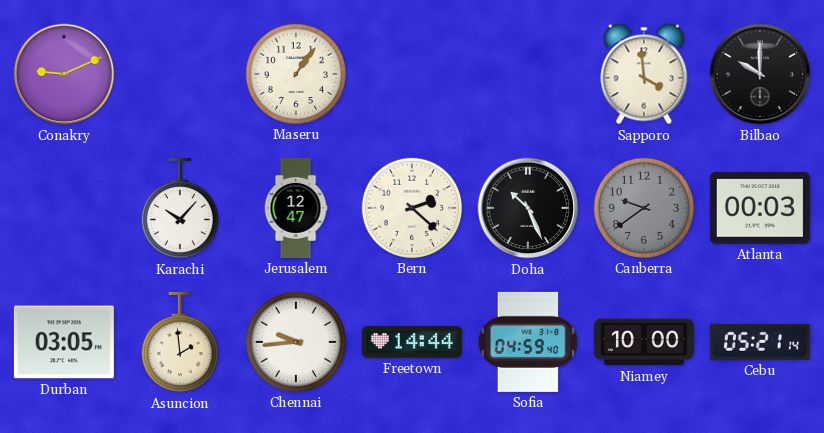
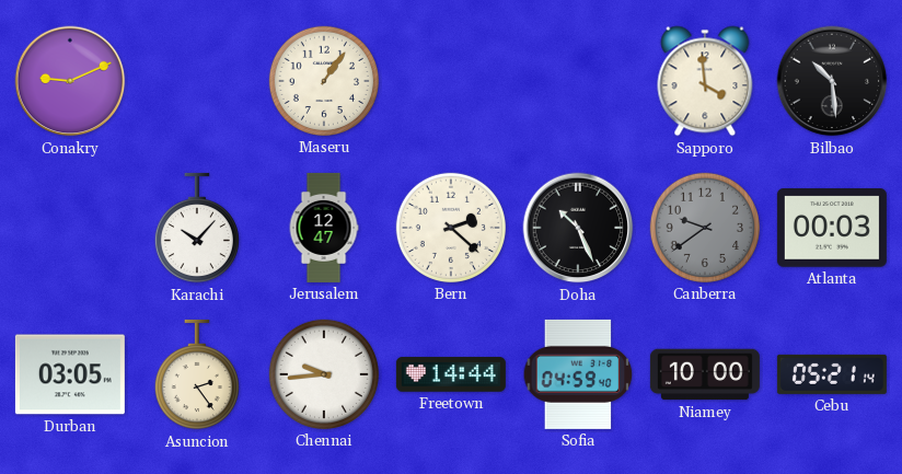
Bilbao: 10:00 -> 10:29 (832, 81)
Asuncion: 1:59 -> 2:24 (197, 374)
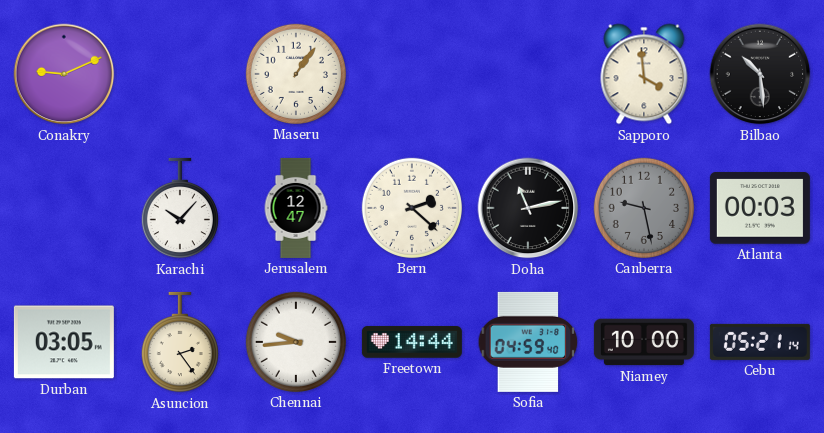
Doha: 10:26 -> 11:13 (528, 208)
Canberra: 9:39 -> 9:28 (644, 208)
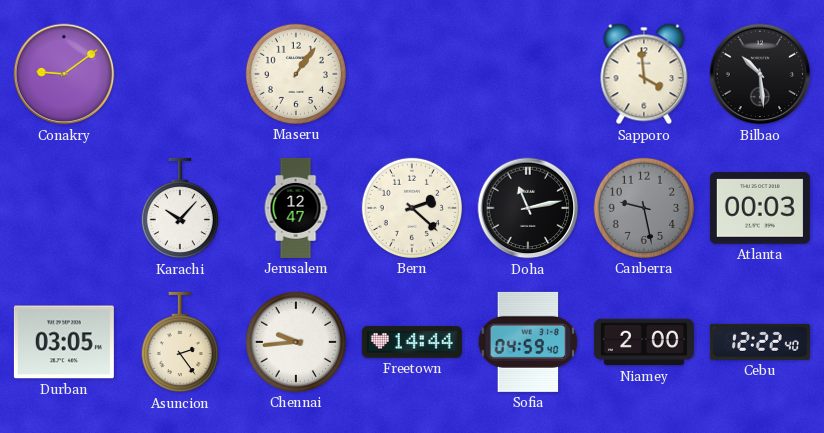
Conakry: 9:11 -> 9:09 (64, 74)
Niamey: 10:00 -> 2:00 (644, 342)
Cebu: 05:21 -> 12:22 (760, 342)
